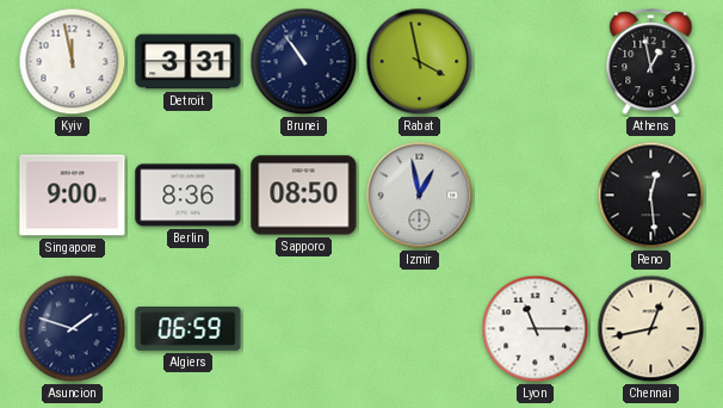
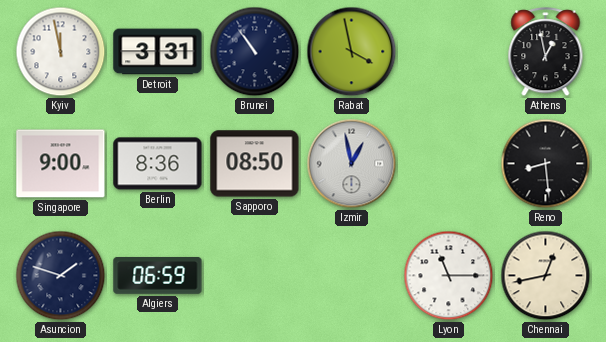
Reno: 12:29 -> 8:29 (546, 164)
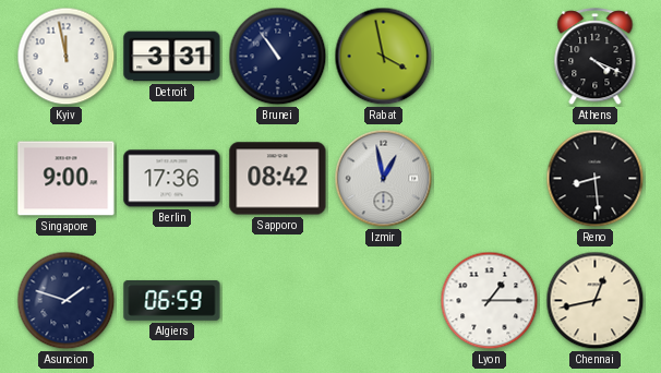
Athens: 12:58 -> 4:19 (596, 57)
Berlin: 8:36 -> 17:36 (172, 179)
Sapporo: 08:50 -> 08:42 (278, 179)
Lyon: 11:15 -> 1:15 (490, 301)
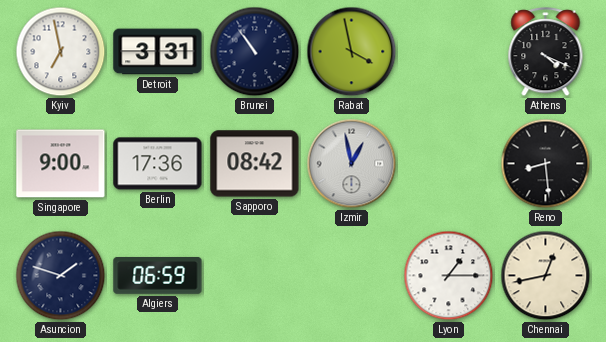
Kyiv: 11:58 -> 6:58 (61, 52)
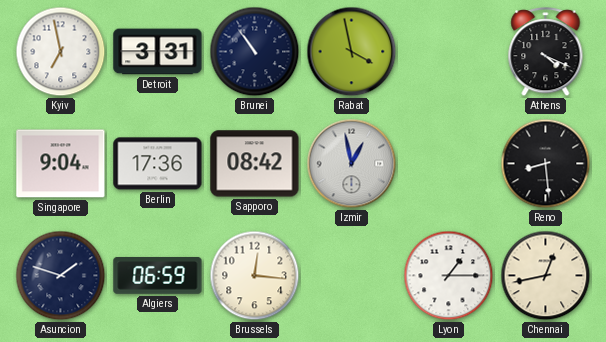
Singapore: 9:00 -> 9:04 (61, 164)
Brussels: none -> 12:16 (255, 276)
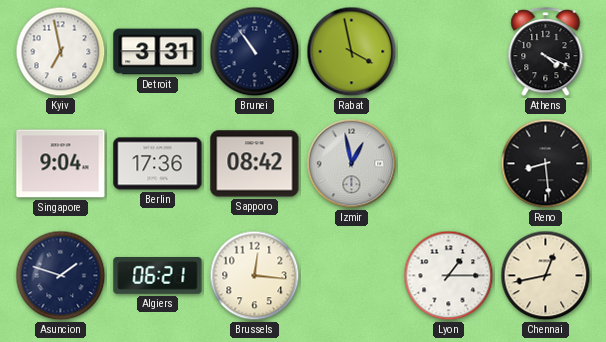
Algiers: 06:59 -> 06:21 (158, 276)
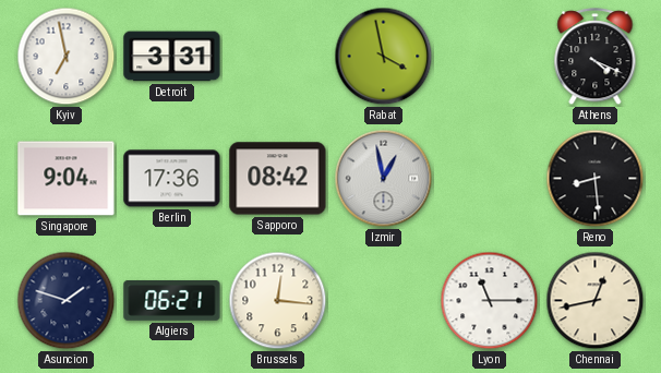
Brunei: 10:54 -> none (255, 52)
Lyon: 1:15 -> 11:15 (490, 301)
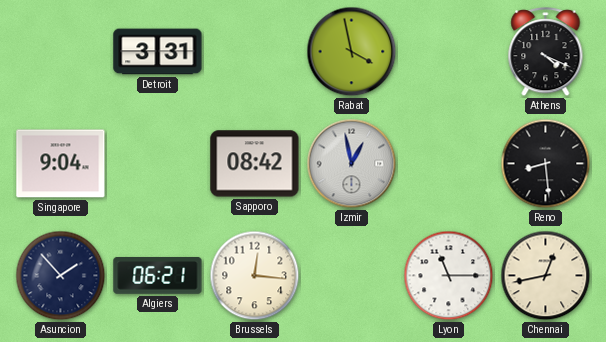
Kyiv: 6:58 -> none (67, 57)
Berlin: 17:36 -> none (172, 179)
Asuncion: 1:48 -> 1:53 (61, 276)
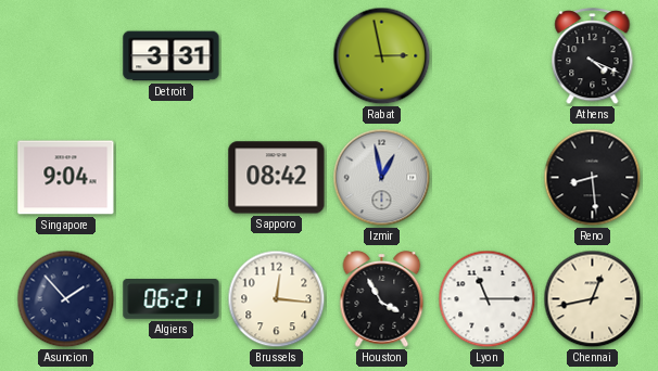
Rabat: 3:58 -> 2:58 (382, 56)
Houston: none -> 3:55 (382, 299)
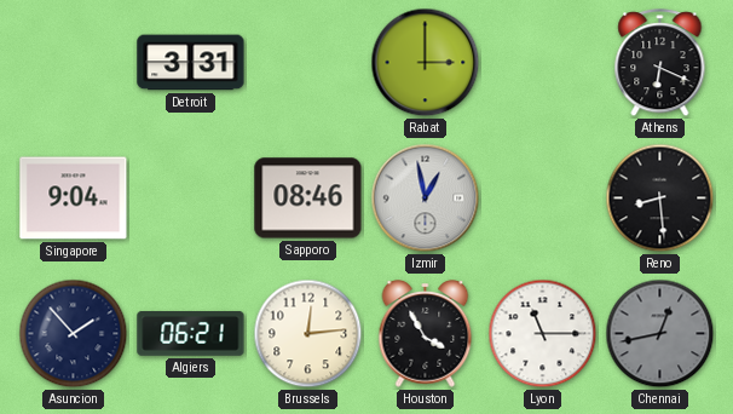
Rabat: 2:58 -> 3:00 (426, 63)
Athens: 4:19 -> 6:19 (660, 63)
Sapporo: 08:42 -> 08:46 (308, 199)
Brussels: 12:16 -> 12:14 (308, 334)
Chennai dial: cream -> grey (660, 334)
